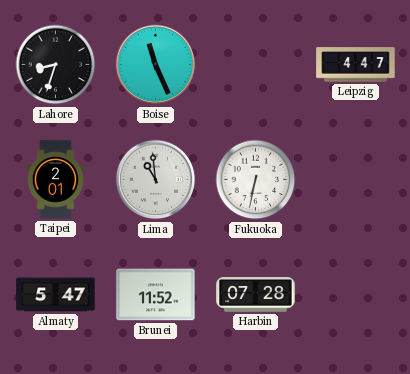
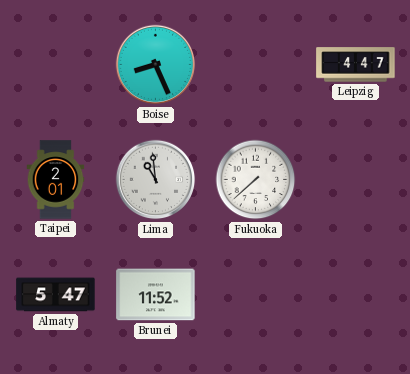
Lahore: 8:33 -> none (56, 65)
Boise: 11:26 -> 8:26 (156, 65)
Fukuoka: 6:32 -> 7:38 (256, 180)
Harbin: 07:28 -> none (256, 295)
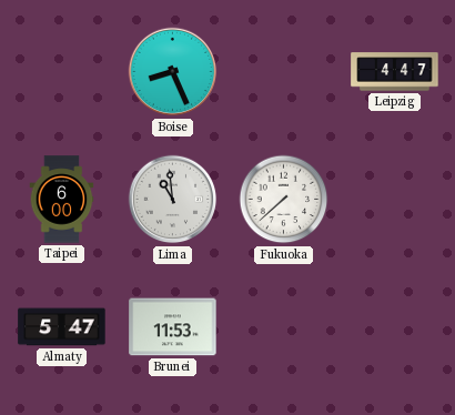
Taipei: 2:01 -> 6:00 (62, 200)
Brunei: 11:52 -> 11:53 (173, 327)
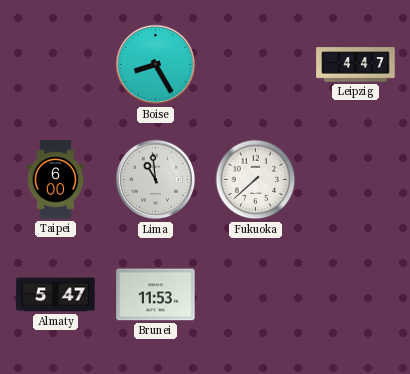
Boise: 8:26 -> 8:25 (156, 65)
